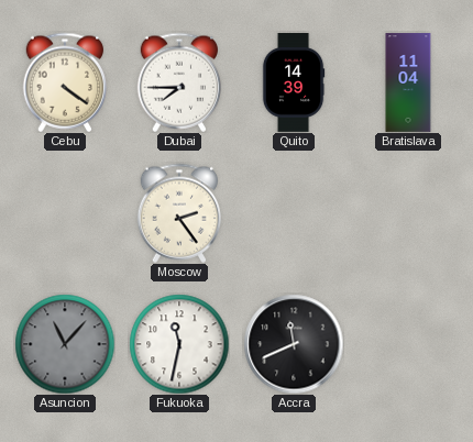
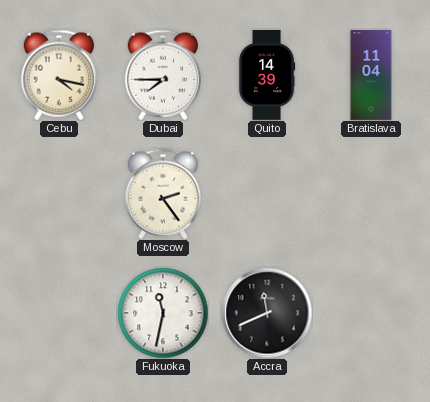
Cebu: 4:21 -> 4:17 (59, 75)
Asuncion: 11:07 -> none (65, 344)
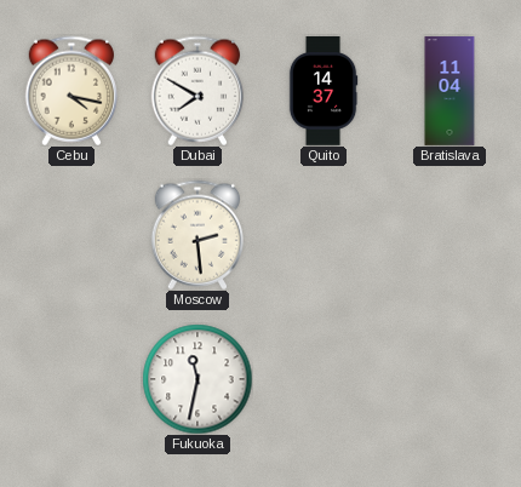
Dubai: 7:45 -> 7:50 (197, 91)
Quito: 14:39 -> 14:37 (324, 92)
Moscow: 2:24 -> 2:29 (197, 235)
Accra: 11:41 -> none (267, 313)
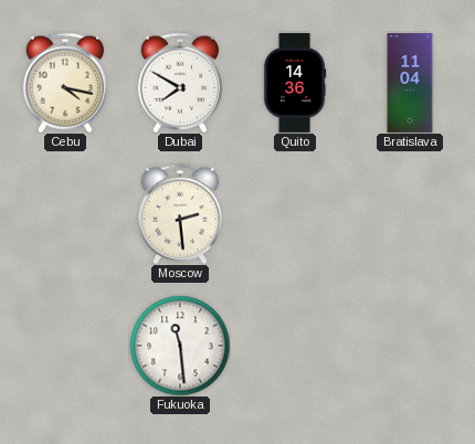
Quito: 14:37 -> 14:36 (295, 84)
Fukuoka: 11:32 -> 11:29 (180, 346)
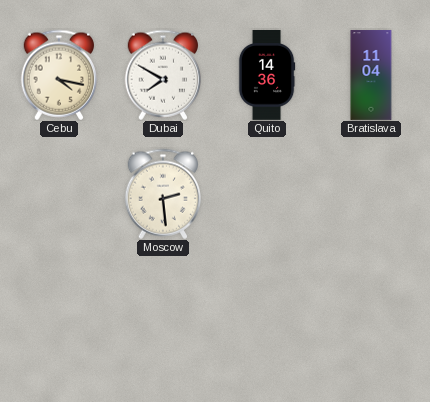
Fukuoka: 11:29 -> none (180, 346)
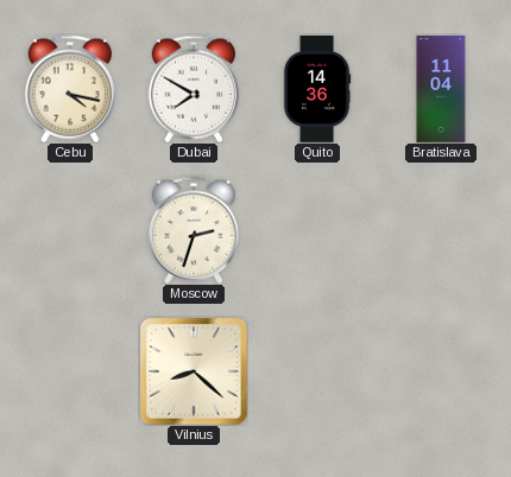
Moscow: 2:29 -> 2:33 (194, 230)
Vilnius: none -> 8:22 (194, 371)
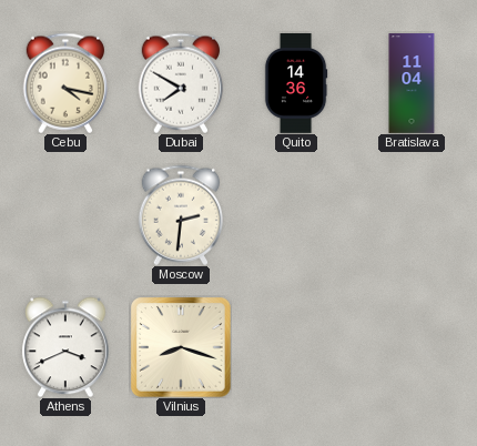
Moscow: 2:33 -> 2:31 (181, 215)
Athens: none -> 3:41 (65, 347)
Vilnius: 8:22 -> 8:18 (181, 347)
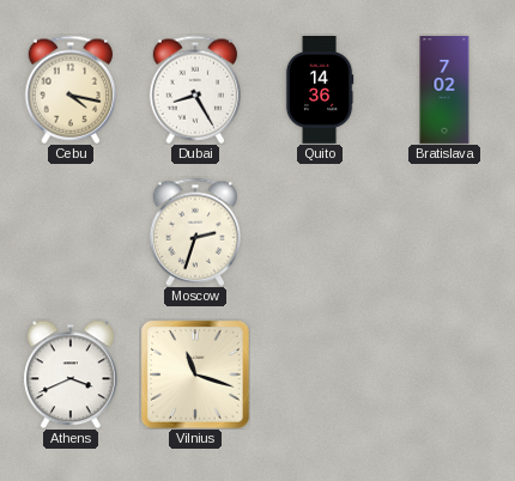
Dubai: 7:50 -> 8:25 (195, 90)
Bratislava: 11:04 -> 7:02 (444, 90)
Moscow: 2:31 -> 2:33 (195, 232)
Vilnius: 8:18 -> 11:18 (195, 375)
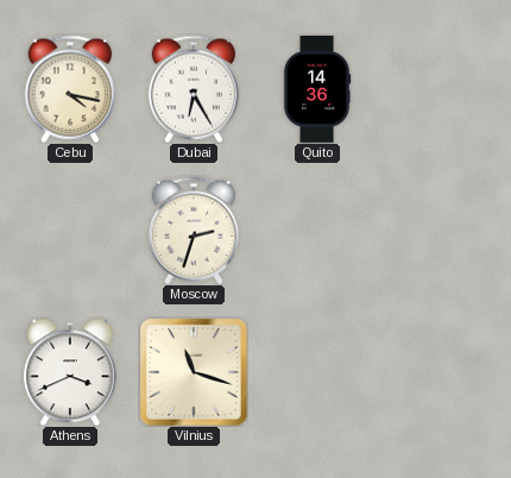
Dubai: 8:25 -> 6:25 (194, 89)
Bratislava: 7:02 -> none (444, 90)
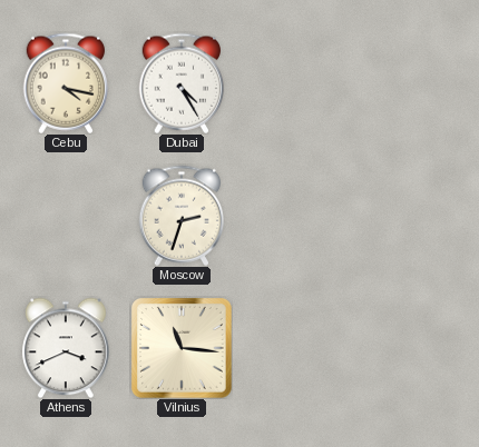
Dubai: 6:25 -> 4:25 (182, 83)
Quito: 14:36 -> none (317, 90)
Vilnius: 11:18 -> 11:16 (182, 348)
